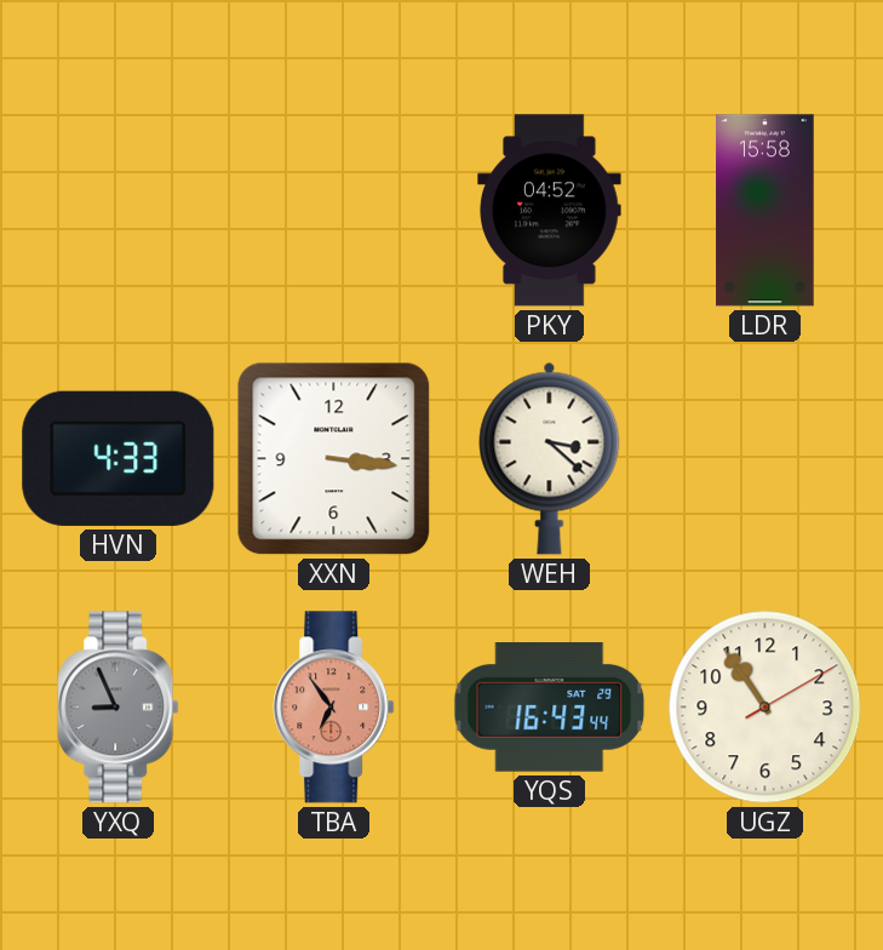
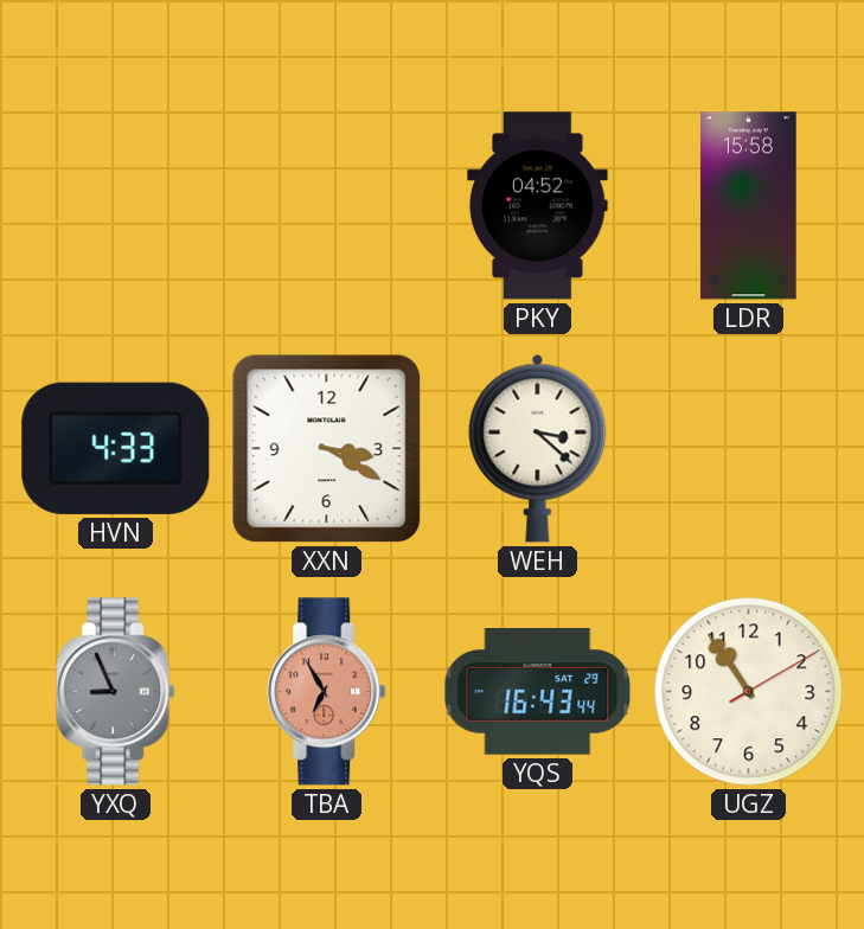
XXN: 3:16 -> 3:20 (327, 449)
TBA: 6:54 -> 6:55 (327, 692)
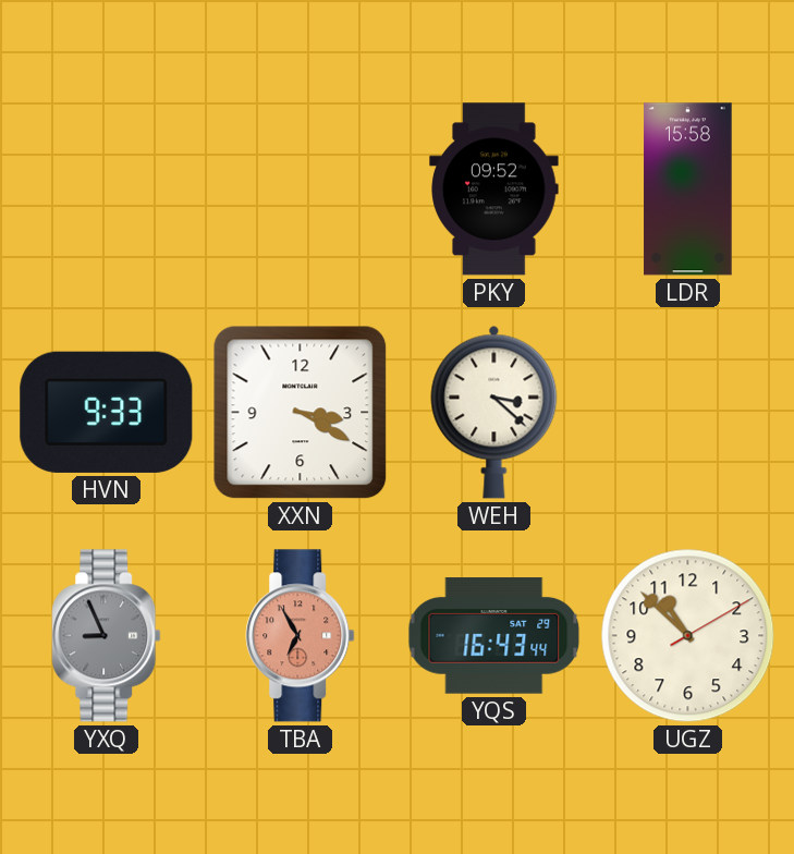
PKY: 04:52 -> 09:52 (494, 190)
HVN: 4:33 -> 9:33 (107, 412)
UGZ: 10:54 -> 10:52 (688, 636)
